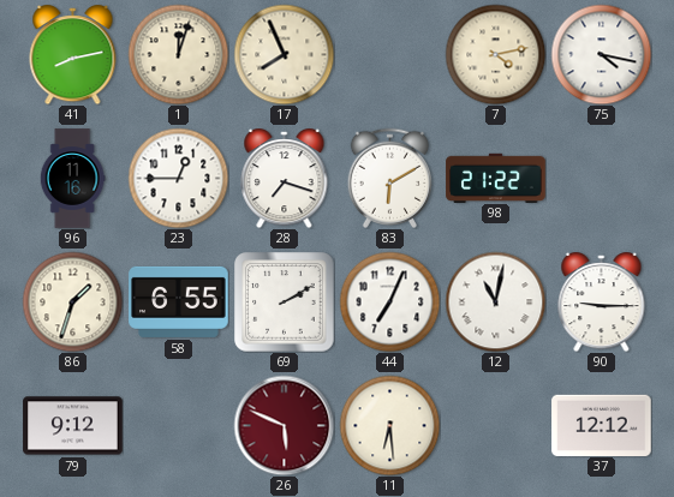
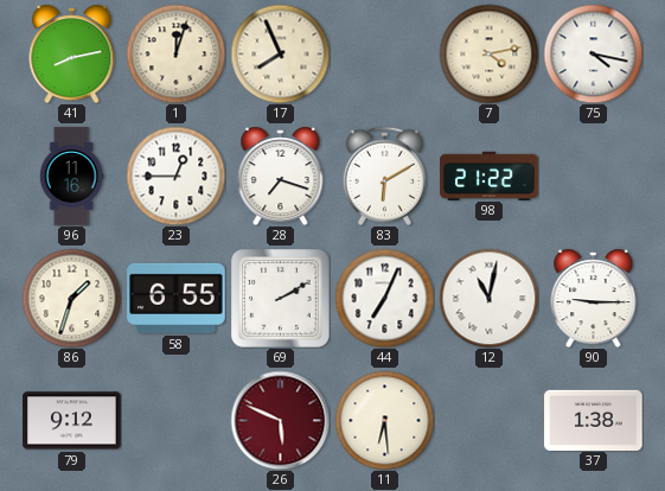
37: 12:12 -> 1:38 (594, 420)
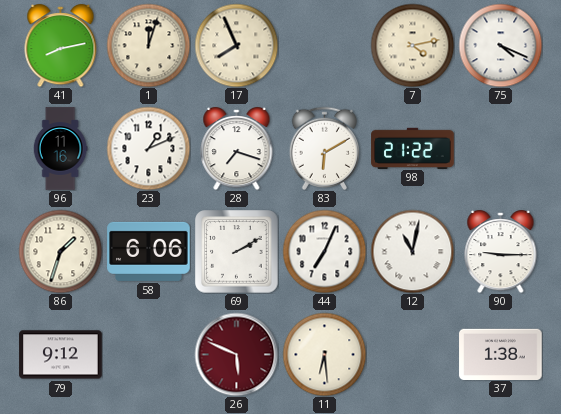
75: 4:17 -> 4:19 (500, 45)
23: 12:45 -> 1:11 (148, 148)
58: 6:55 -> 6:06 (149, 251)
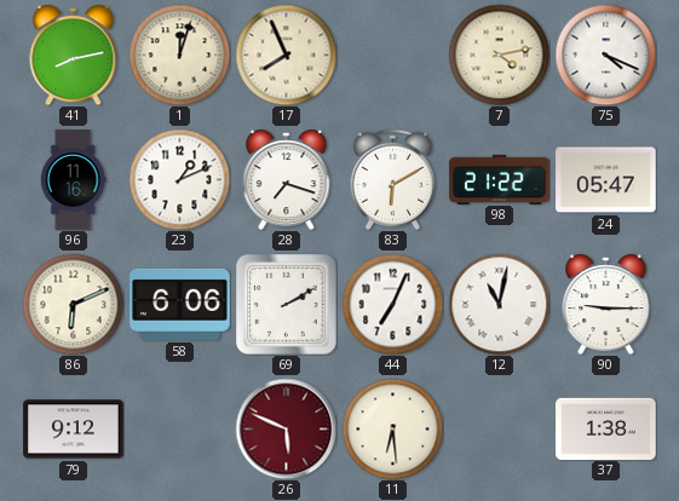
24: none -> 05:47 (606, 180)
86: 1:33 -> 6:11 (73, 304)
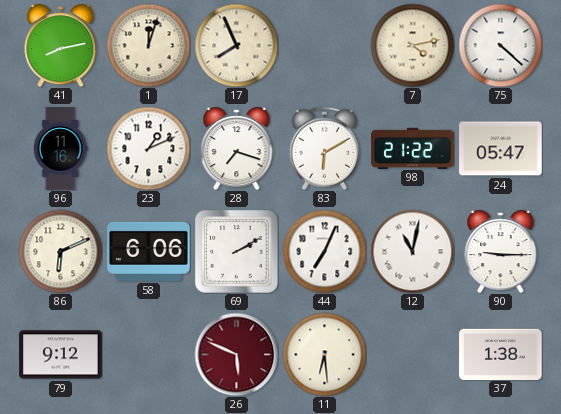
75: 4:19 -> 4:22 (500, 45)
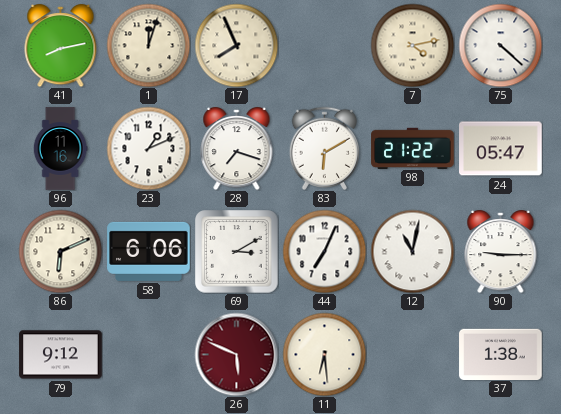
69: 2:10 -> 3:10 (236, 251)
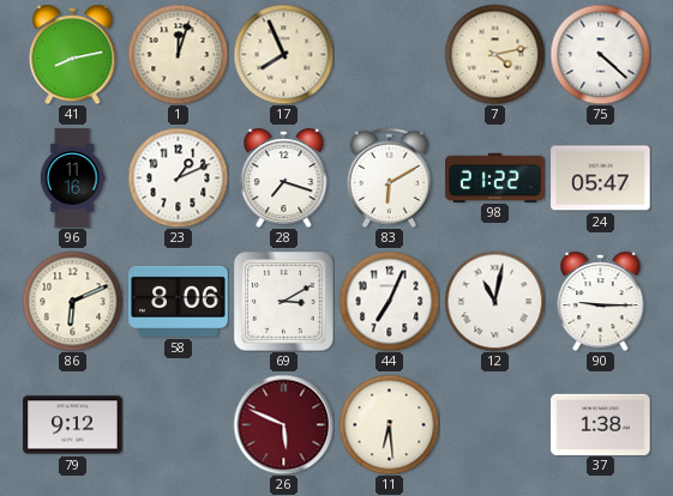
58: 6:06 -> 8:06 (179, 301)
